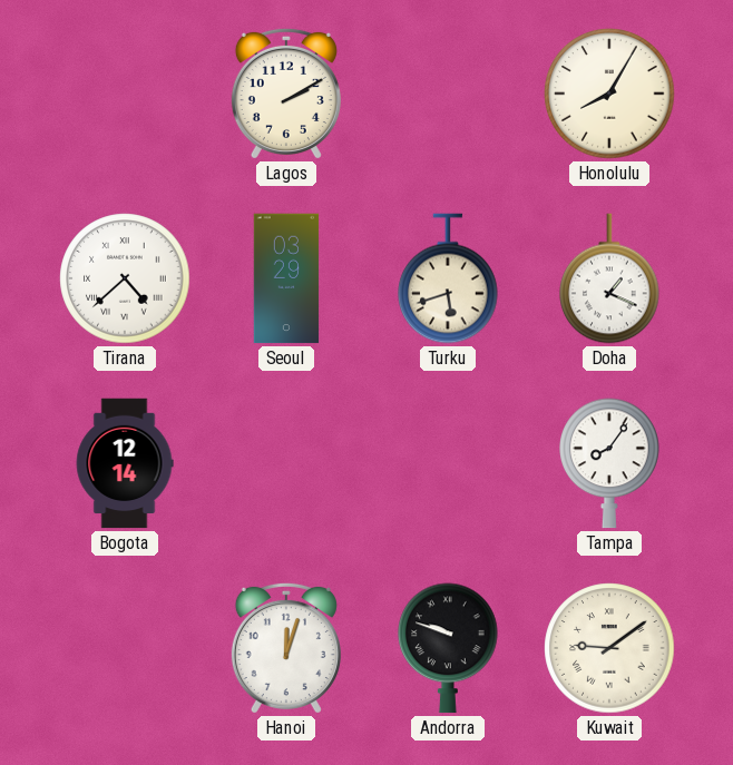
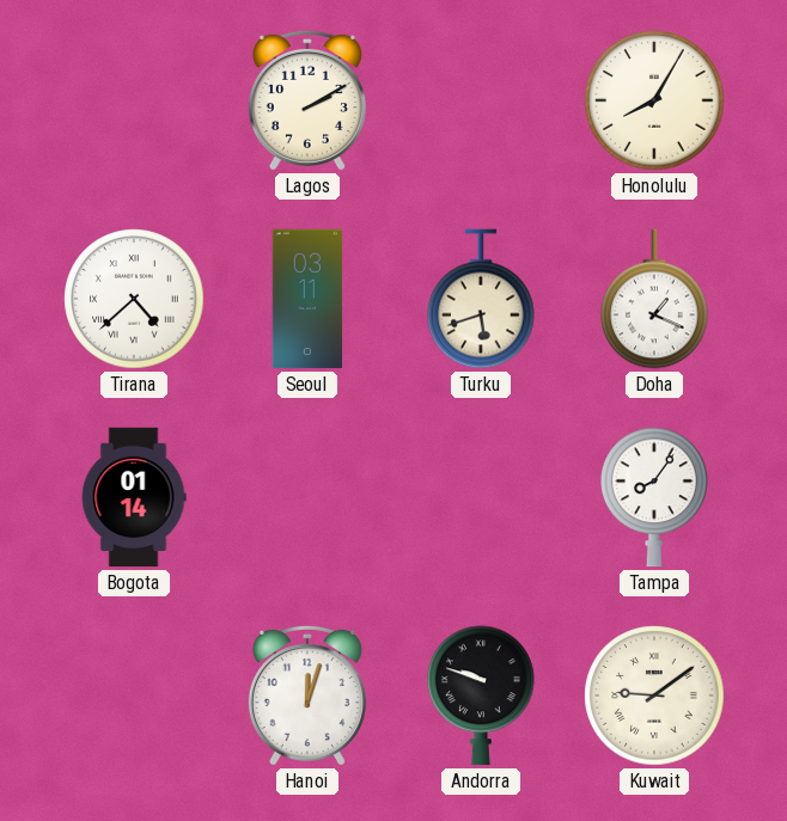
Seoul: 03:29 -> 03:11 (307, 299)
Bogota: 12:14 -> 01:14 (134, 497)
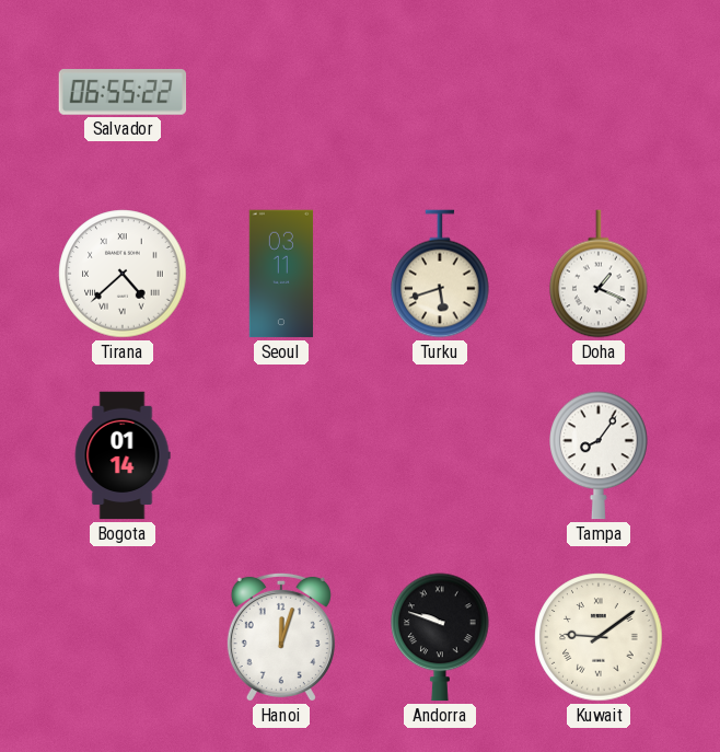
Salvador: none -> 06:55 (123, 92)
Lagos: 2:10 -> none (307, 100)
Honolulu: 8:05 -> none (654, 100)
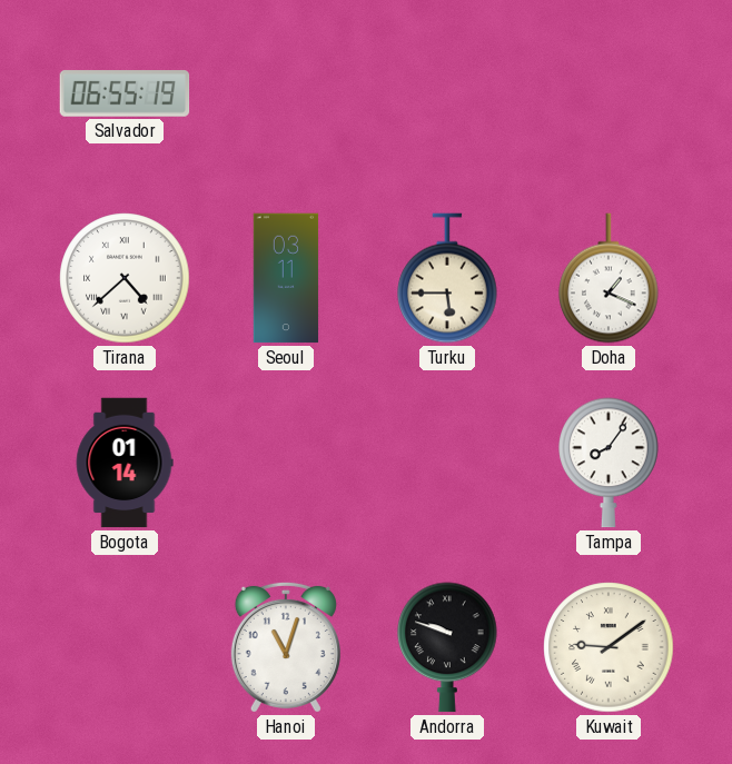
Salvador: 06:55:22 -> 06:55:19 (125, 93)
Turku: 5:42 -> 5:45 (447, 278)
Hanoi: 12:03 -> 11:03 (286, 647)
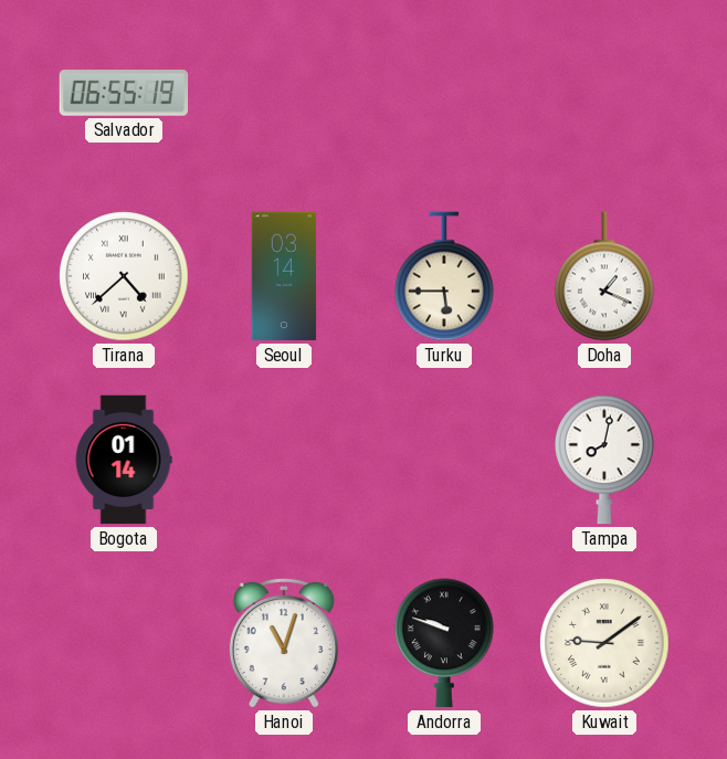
Seoul: 03:11 -> 03:14 (284, 276)
Tampa: 8:06 -> 8:02 (604, 460)
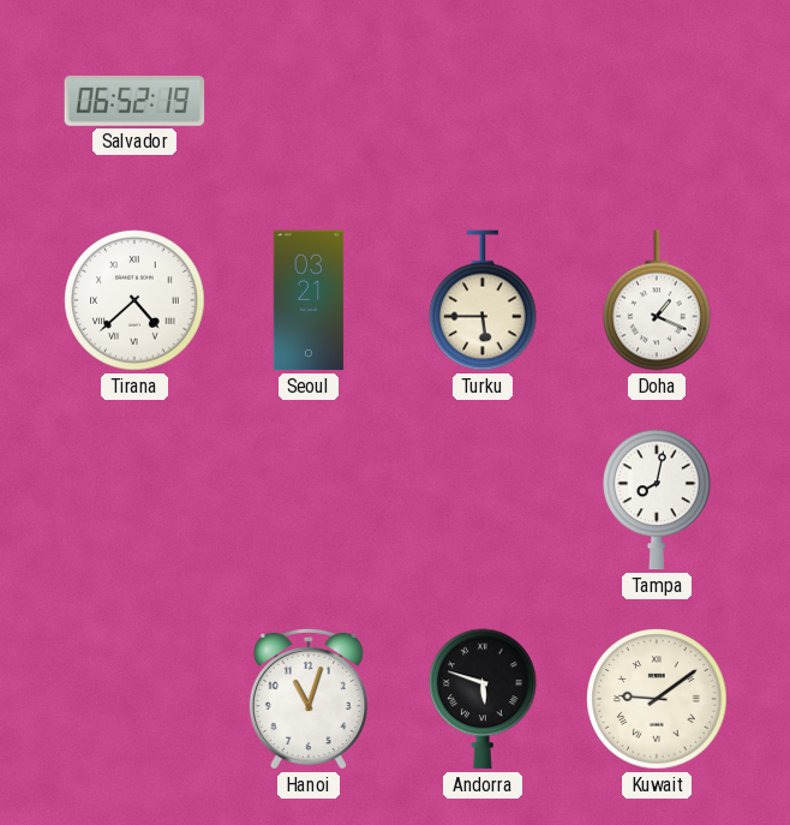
Salvador: 06:55 -> 06:52 (134, 101)
Seoul: 03:14 -> 03:21 (309, 300)
Bogota: 01:14 -> none (124, 460)
Andorra: 9:48 -> 5:48 (483, 699)
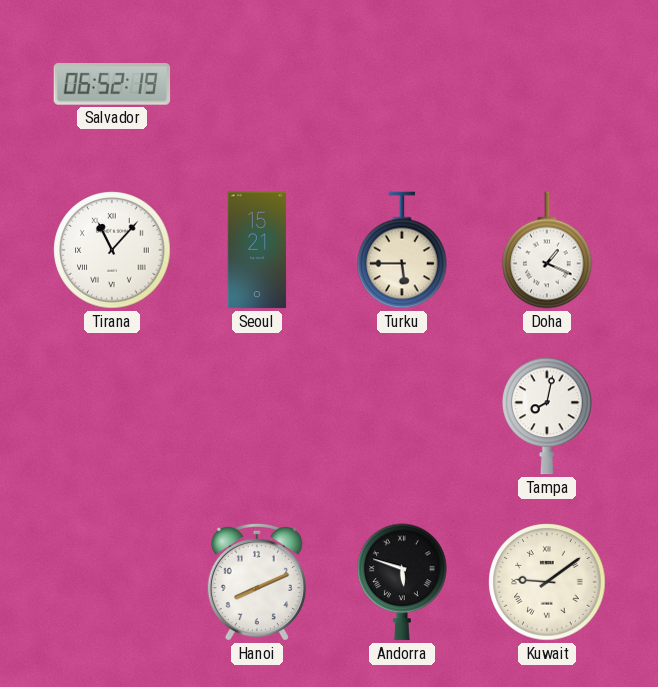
Tirana: 4:38 -> 11:07 (112, 250)
Seoul: 03:21 -> 15:21 (257, 250)
Hanoi: 11:03 -> 8:11 (257, 582)
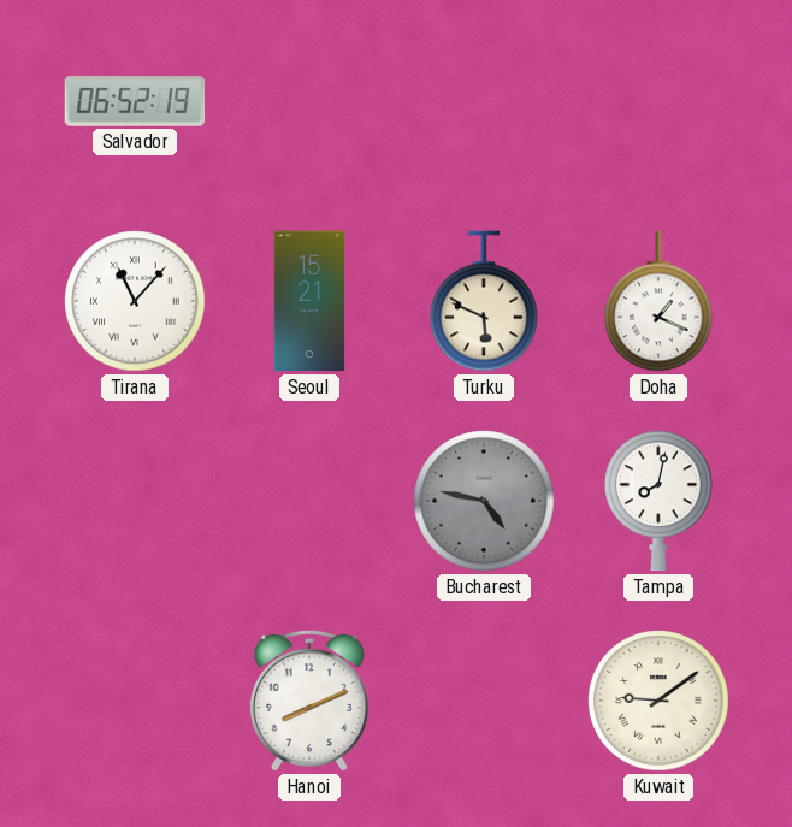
Turku: 5:45 -> 5:49 (484, 301)
Bucharest: none -> 4:47 (484, 501)
Andorra: 5:48 -> none (402, 582)
